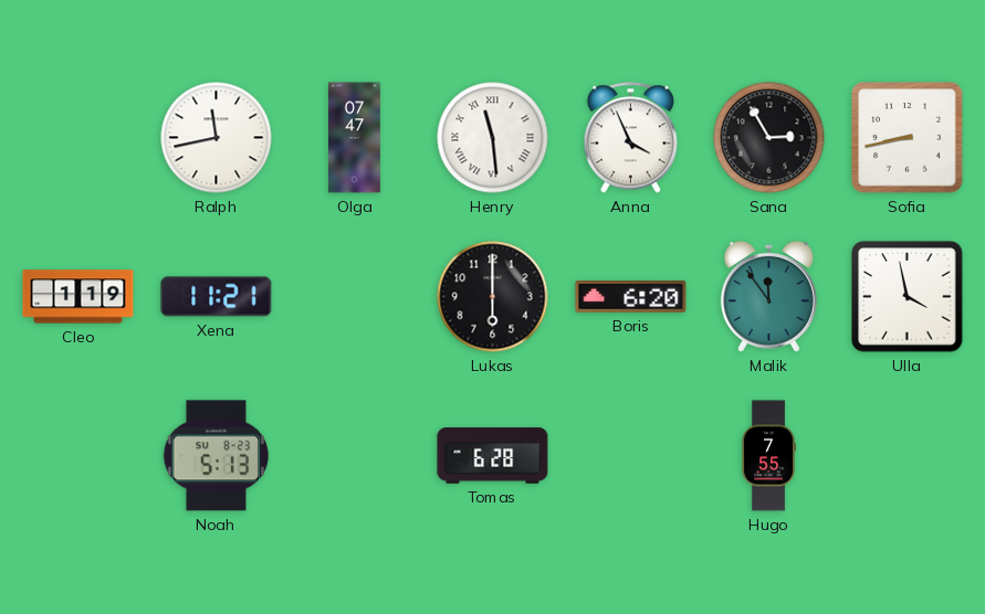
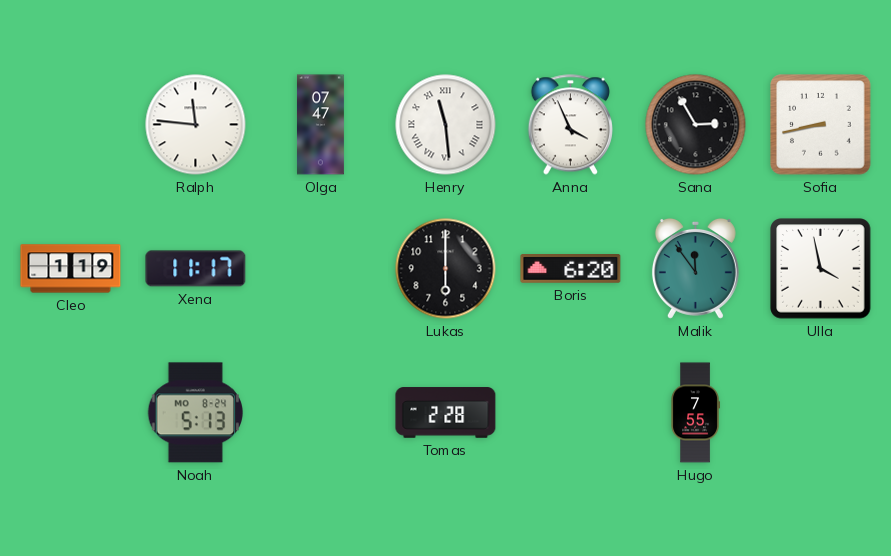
Ralph: 11:43 -> 11:46 (196, 125)
Xena: 11:21 -> 11:17 (196, 269)
Noah date: SU 8-23 -> MO 8-24 (195, 413)
Tomas: 6:28 -> 2:28 (446, 413)
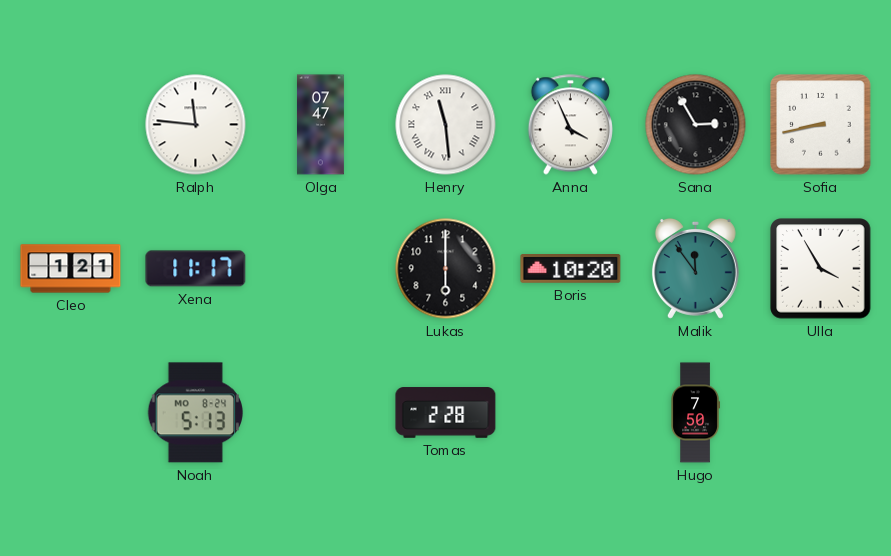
Cleo: 1:19 -> 1:21 (71, 269)
Boris: 6:20 -> 10:20 (571, 269)
Ulla: 3:58 -> 3:55 (821, 269)
Hugo: 7:55 -> 7:50 (695, 413)
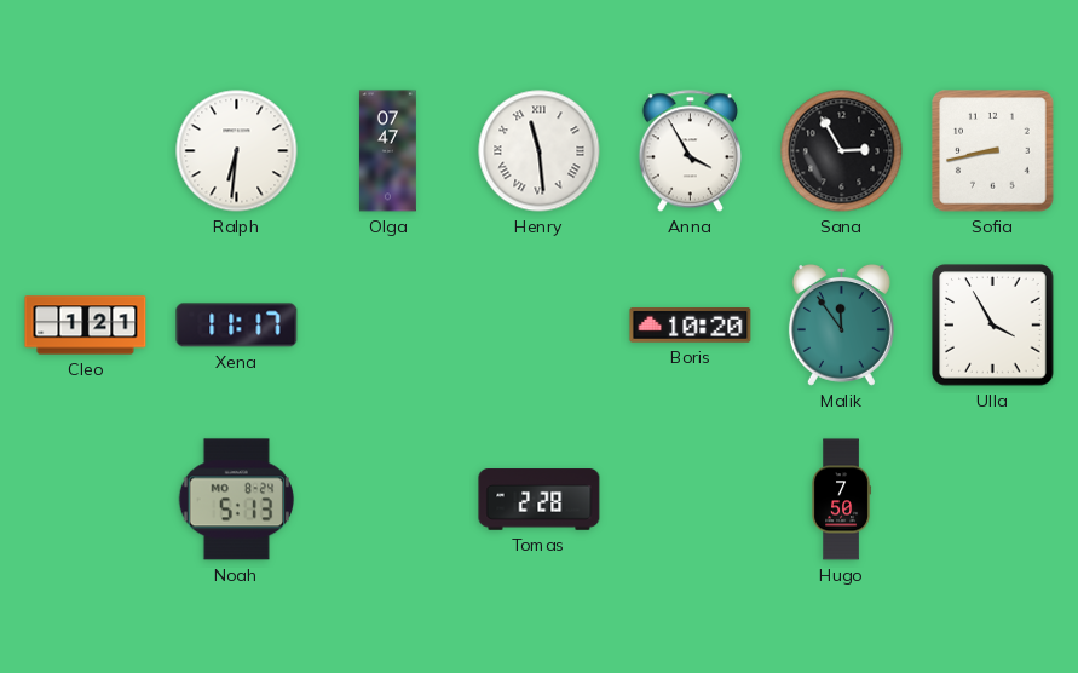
Ralph: 11:46 -> 6:31 (237, 151)
Anna: 3:56 -> 3:55 (690, 151)
Lukas: 6:00 -> none (446, 269)
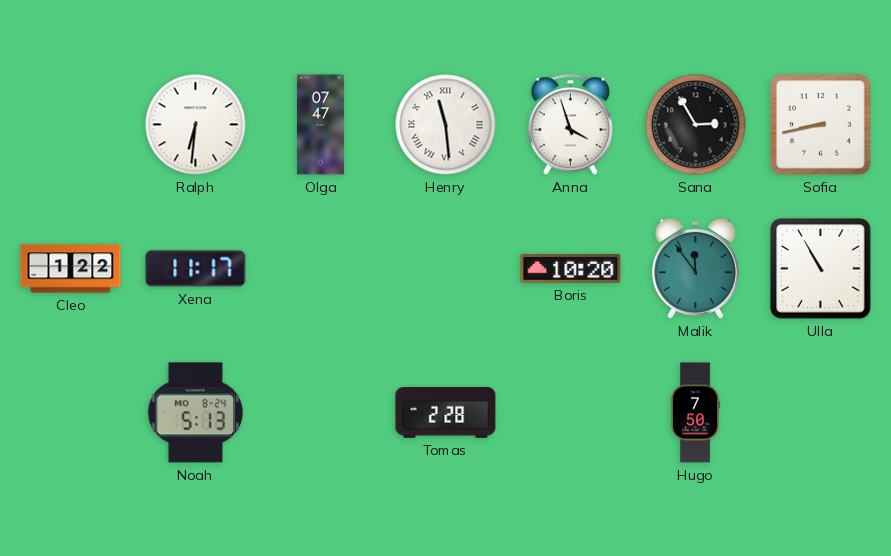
Anna: 3:55 -> 3:57 (570, 125)
Cleo: 1:21 -> 1:22 (71, 269)
Ulla: 3:55 -> 10:55 (821, 269)
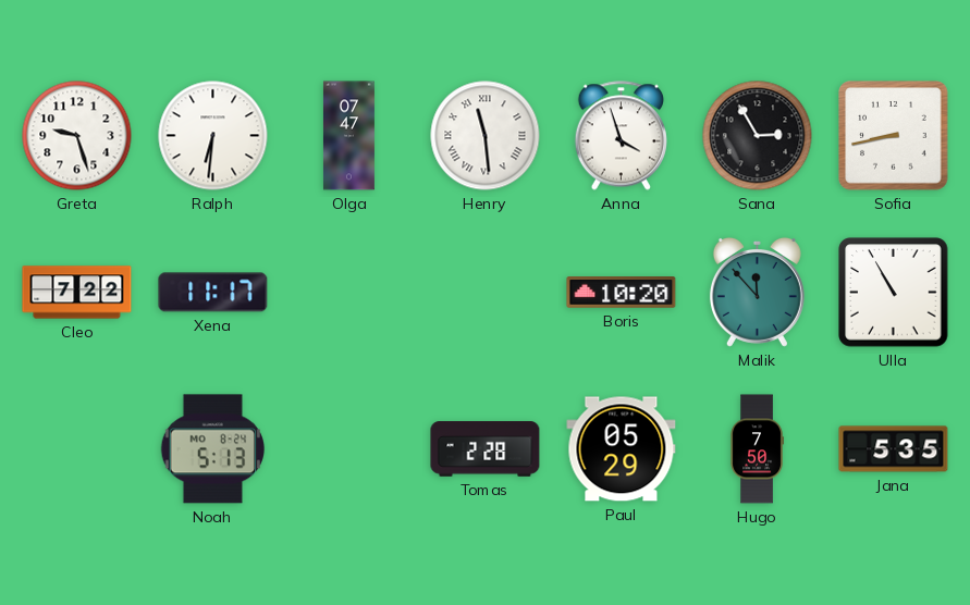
Greta: none -> 9:27 (77, 136)
Cleo: 1:22 -> 7:22 (77, 293)
Malik: 11:54 -> 11:53 (757, 292)
Paul: none -> 05:29 (622, 449)
Jana: none -> 5:35 (894, 449)
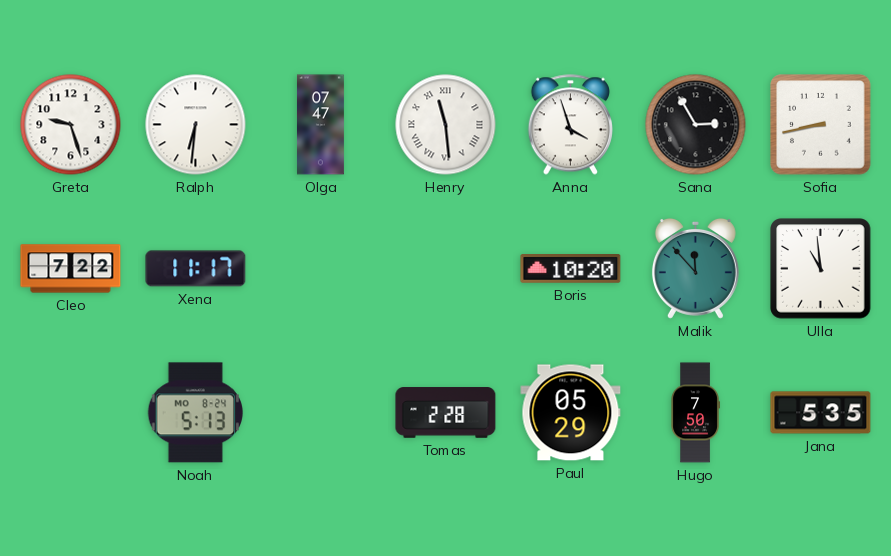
Ulla: 10:55 -> 10:59 (821, 269)
